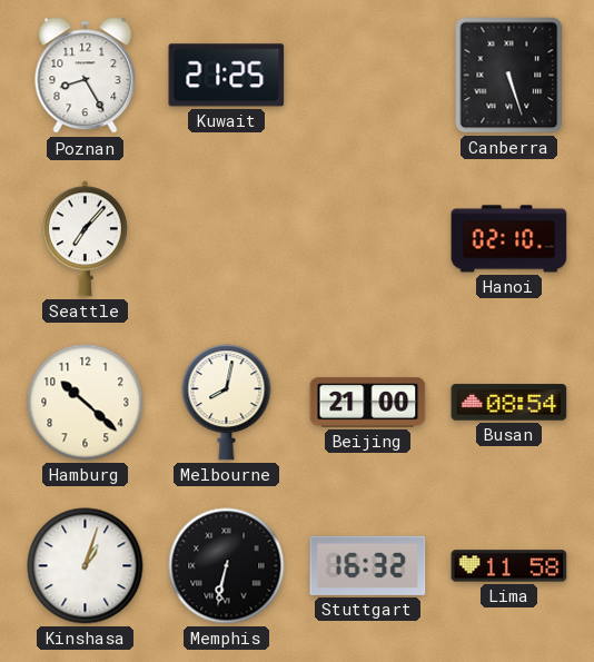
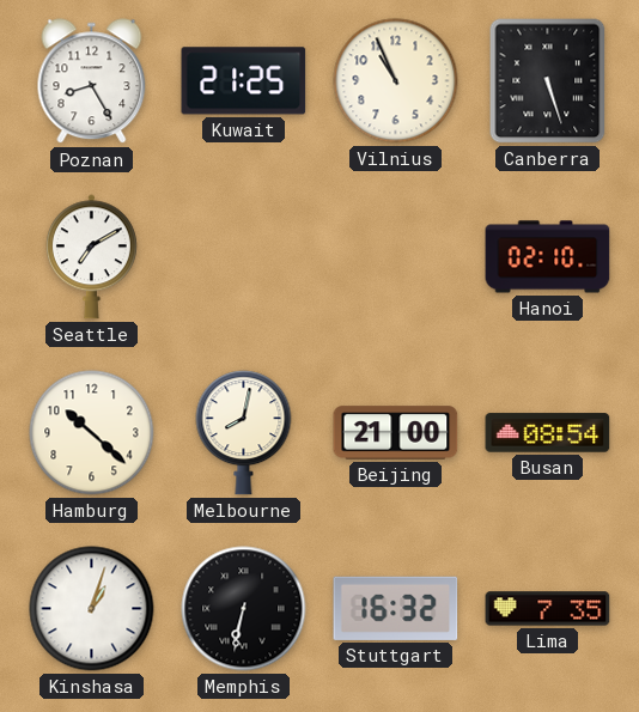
Vilnius: none -> 10:56 (396, 81)
Seattle: 7:07 -> 7:10 (91, 257)
Lima: 11:58 -> 7:35 (548, 609)
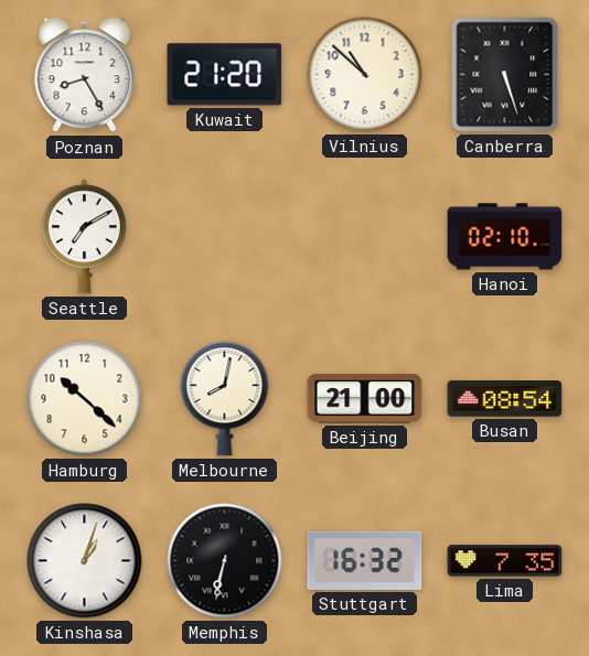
Kuwait: 21:25 -> 21:20 (225, 75)
Vilnius: 10:56 -> 10:52 (365, 75)
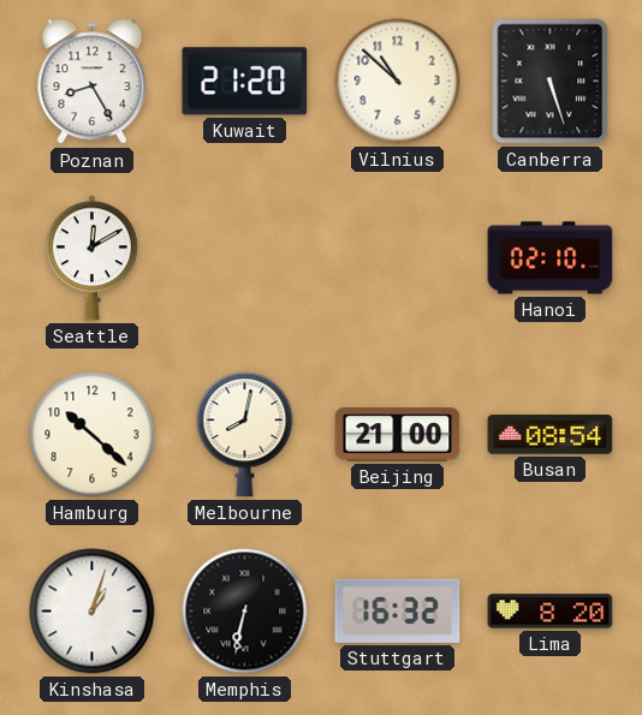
Seattle: 7:10 -> 12:10 (91, 258)
Lima: 7:35 -> 8:20 (551, 612)
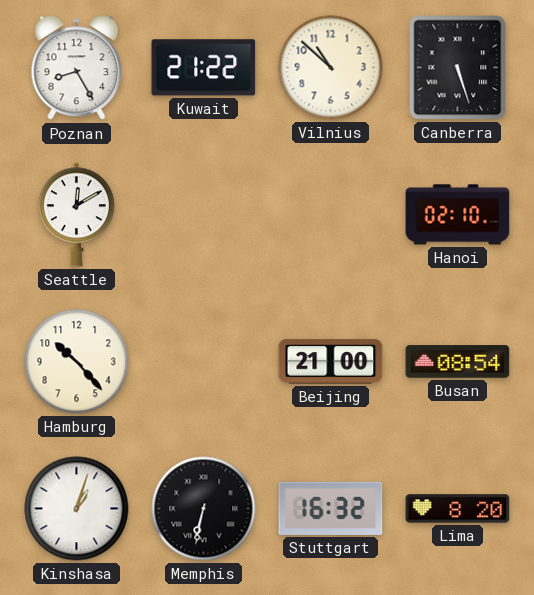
Kuwait: 21:20 -> 21:22 (204, 68)
Hamburg: 10:22 -> 10:23 (77, 362)
Melbourne: 8:02 -> none (245, 435)
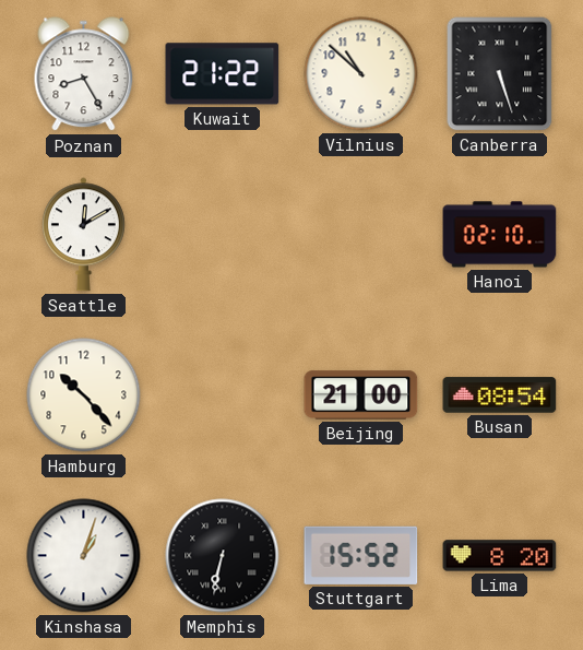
Stuttgart: 16:32 -> 15:52 (361, 555)
